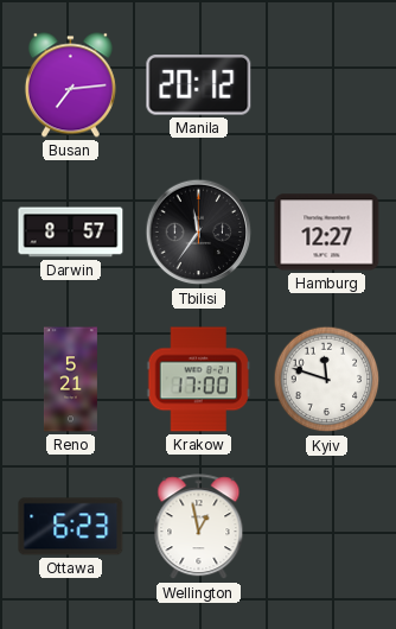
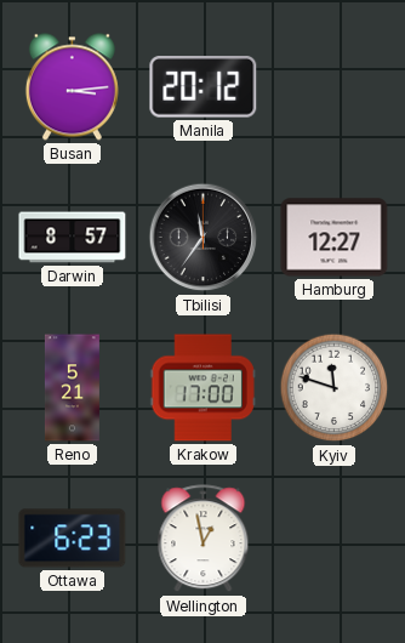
Busan: 7:14 -> 3:14 (72, 87)
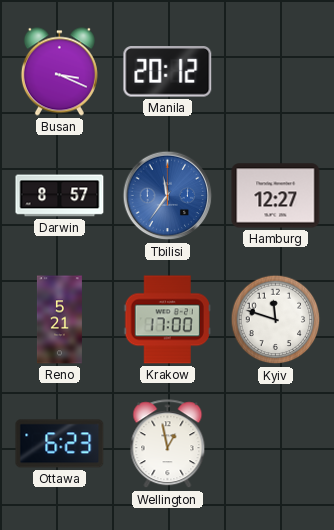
Busan: 3:14 -> 3:19 (59, 72)
Tbilisi dial: black -> blue (168, 196)
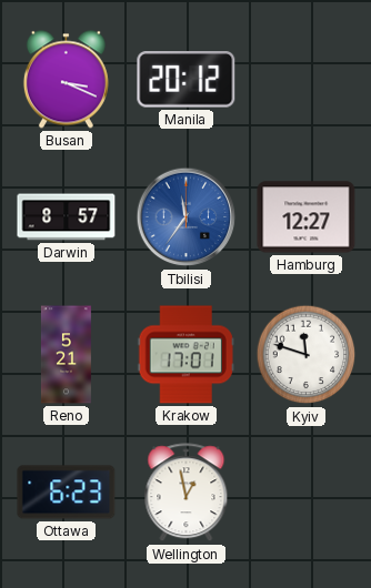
Krakow: 17:00 -> 17:01 (185, 355)
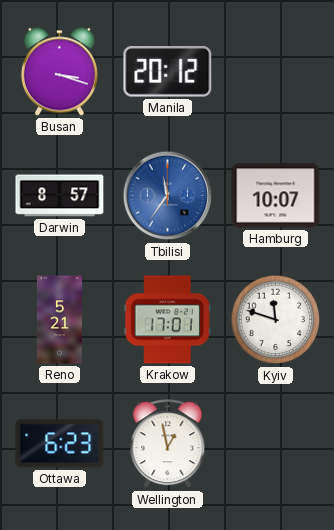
Busan: 3:19 -> 3:18 (59, 72)
Hamburg: 12:27 -> 10:07 (276, 196)
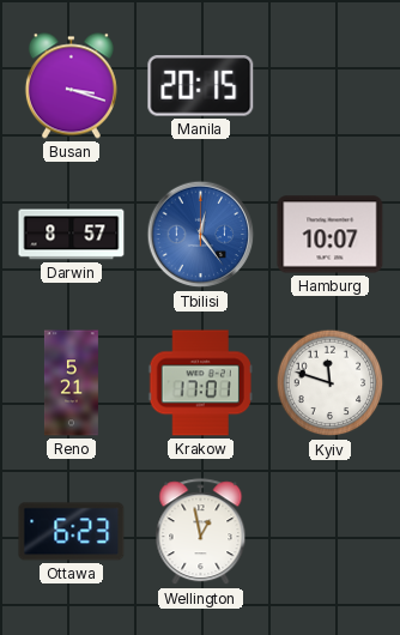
Manila: 20:12 -> 20:15 (201, 86)
Tbilisi: 11:36 -> 12:24 (201, 235)
